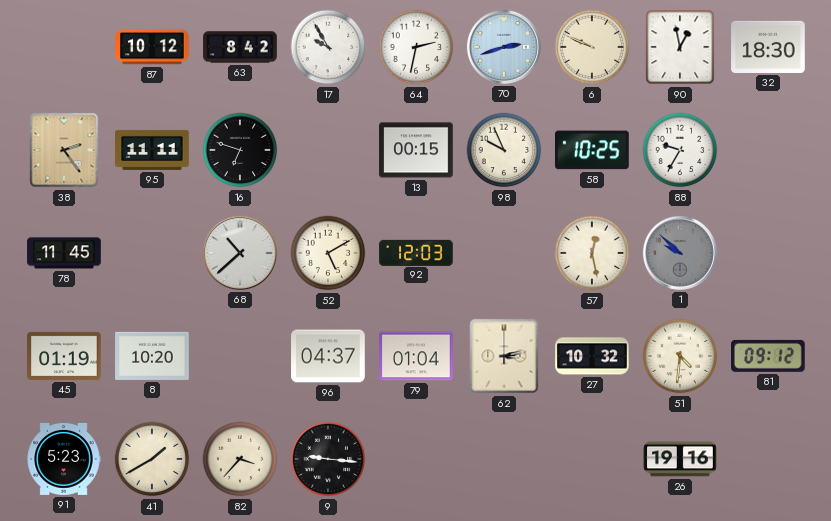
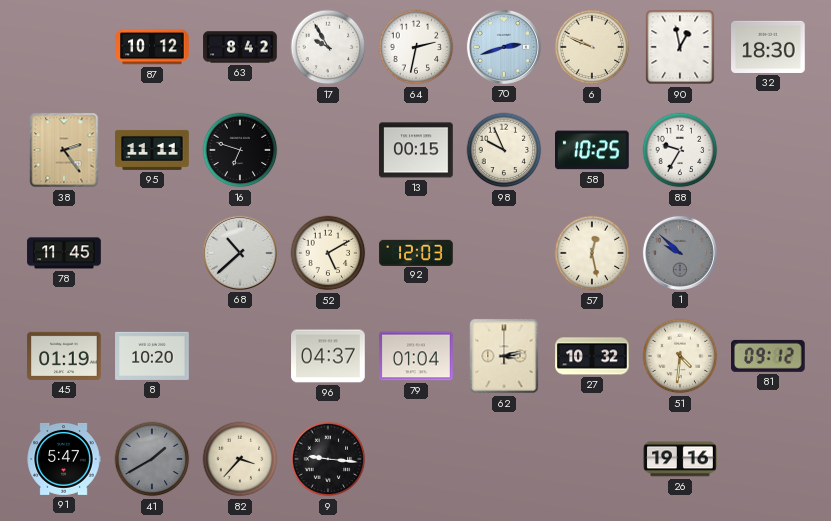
91: 5:23 -> 5:47 (64, 459)
41 dial: cream -> grey (152, 459)
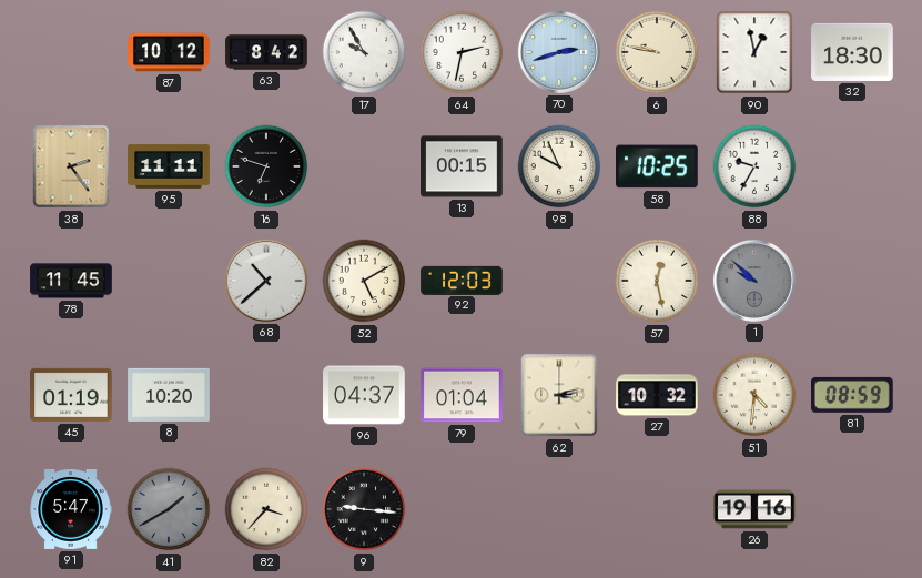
6: 9:49 -> 9:47 (657, 52)
81: 09:12 -> 08:59 (853, 395)
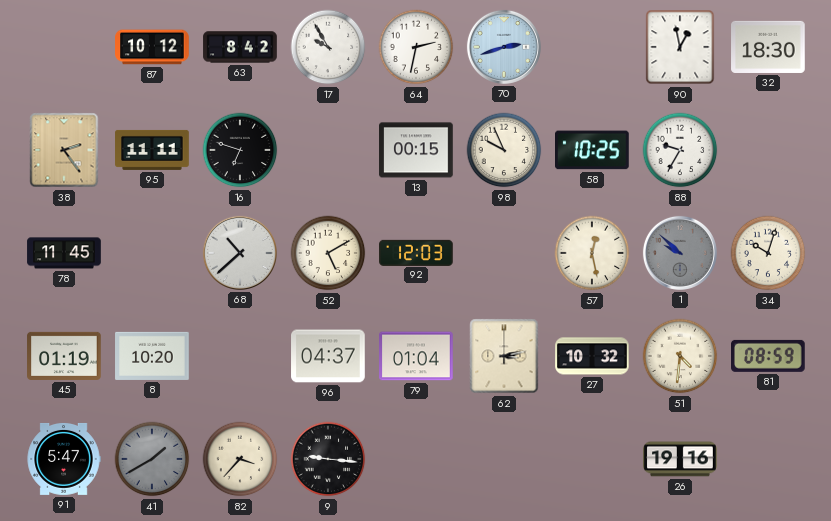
6: 9:47 -> none (657, 52)
34: none -> 10:03 (768, 253)
